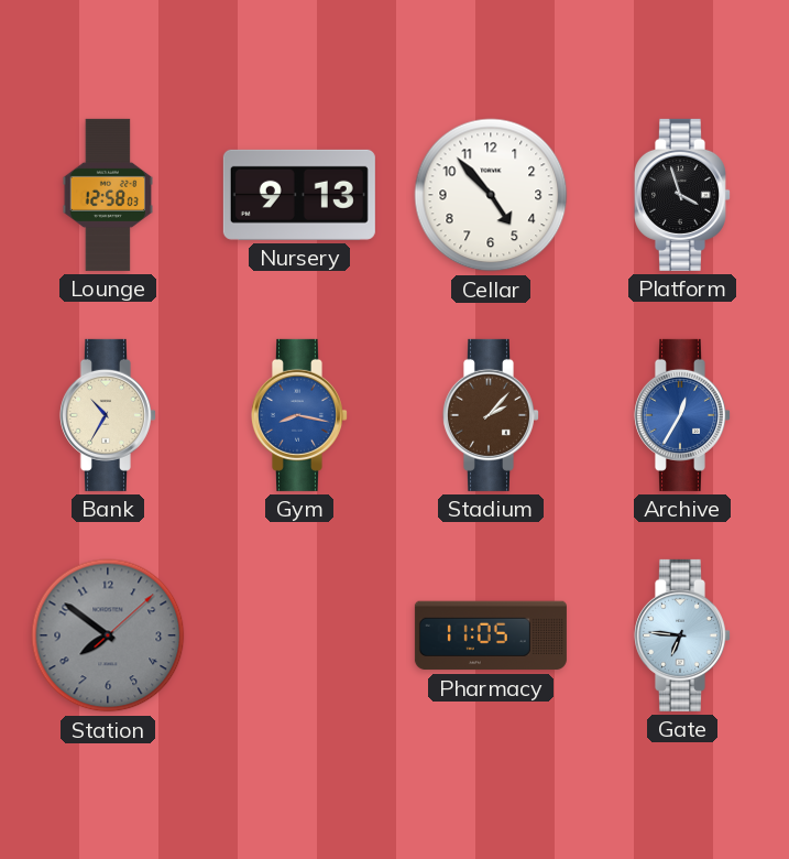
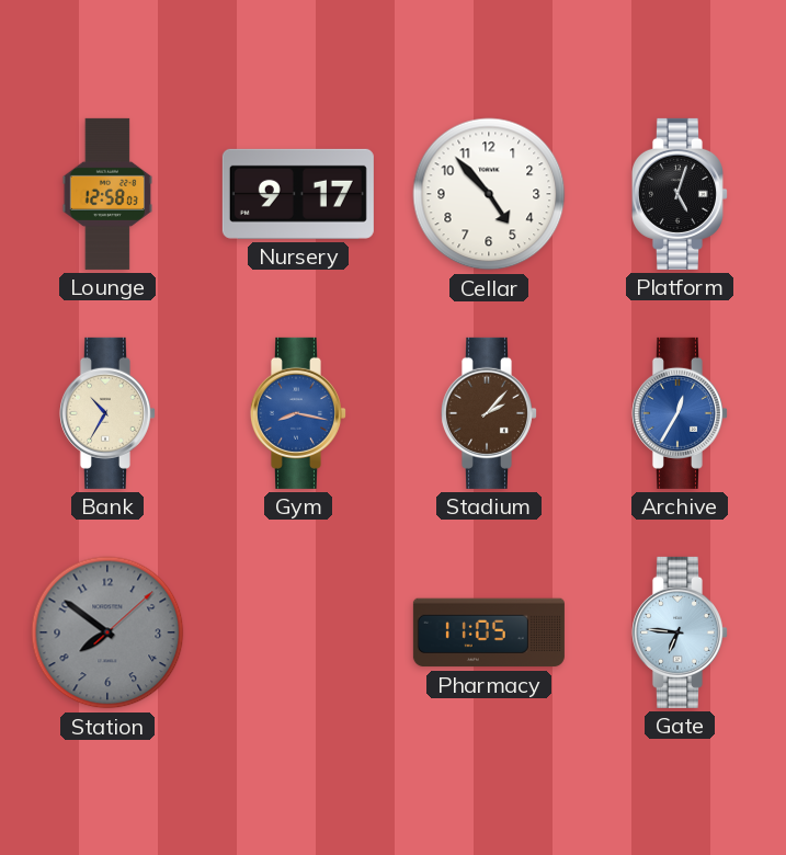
Nursery: 9:13 -> 9:17 (298, 194)
Platform: 3:57 -> 5:03 (680, 194)
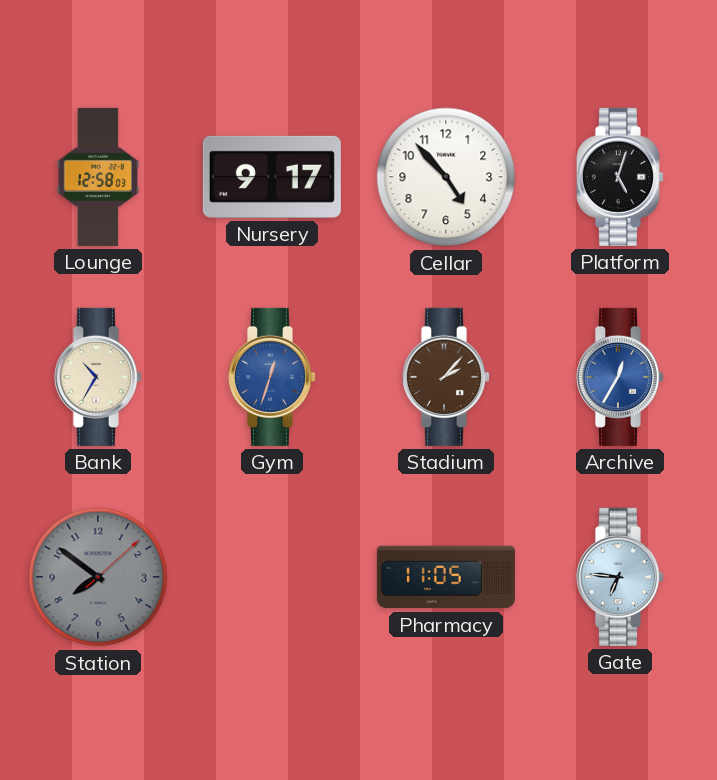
Gym: 8:17 -> 12:33 (272, 377)
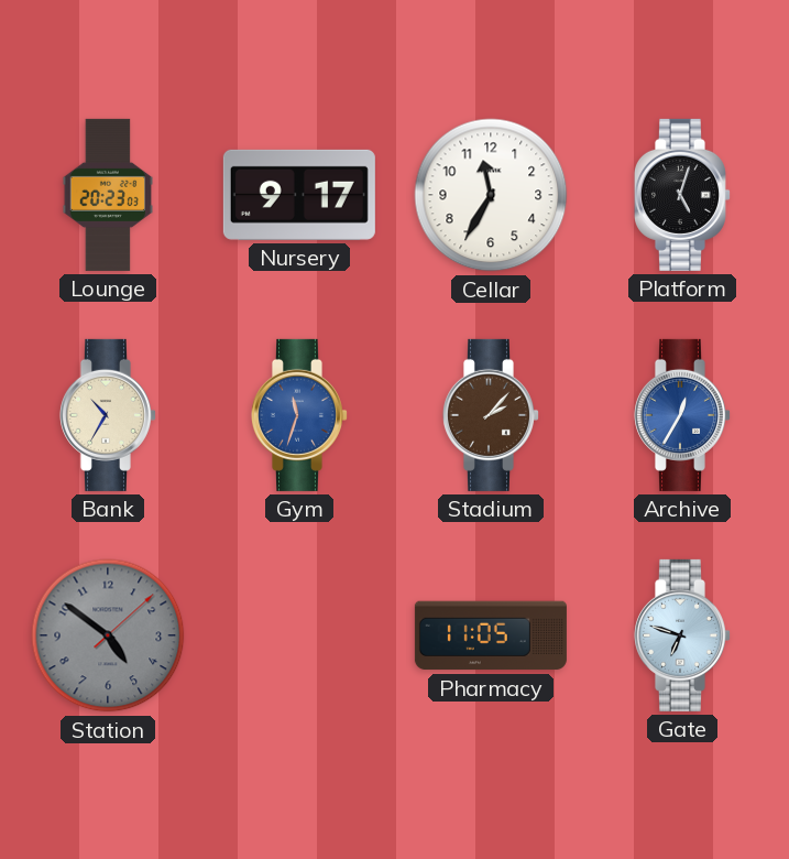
Lounge: 12:58 -> 20:23 (108, 195)
Cellar: 4:53 -> 11:35 (491, 195)
Gym: 12:33 -> 11:33 (299, 415)
Station: 7:51 -> 4:51 (108, 635)
Gate: 6:46 -> 6:48 (682, 635)
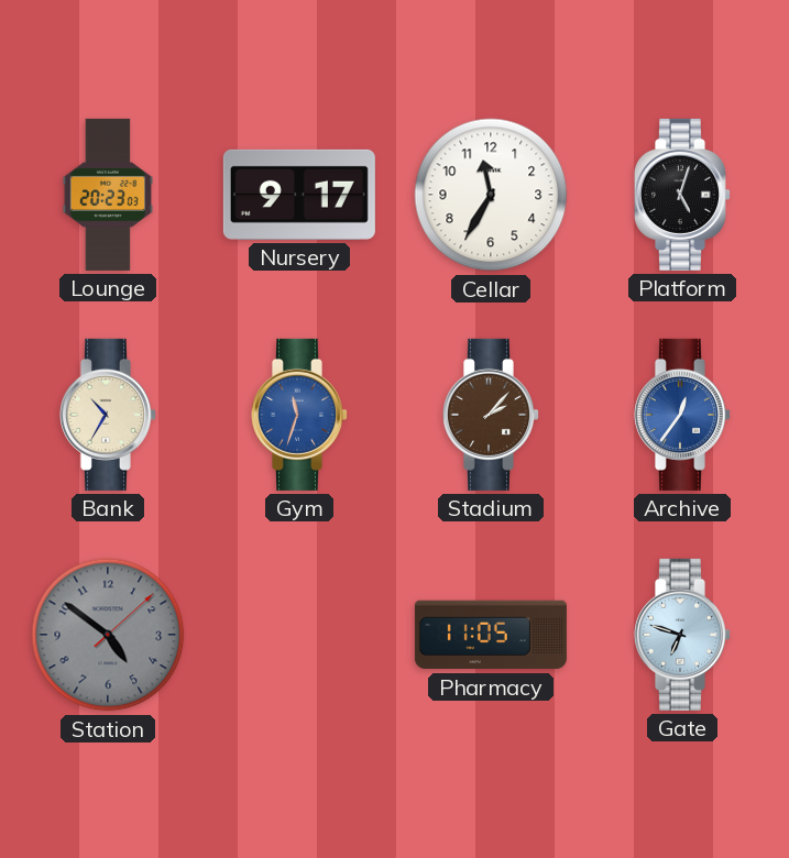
Archive: 12:35 -> 12:36 (682, 415)
